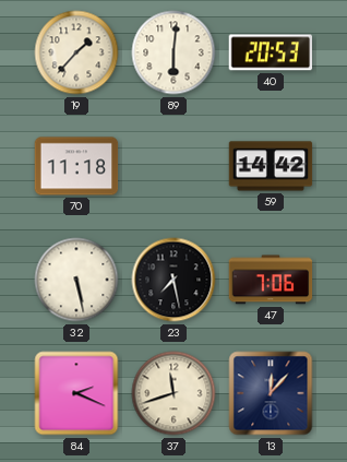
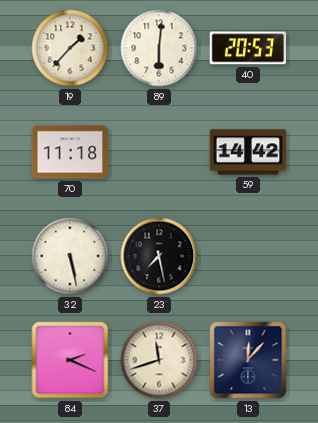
47: 7:06 -> none (271, 280)
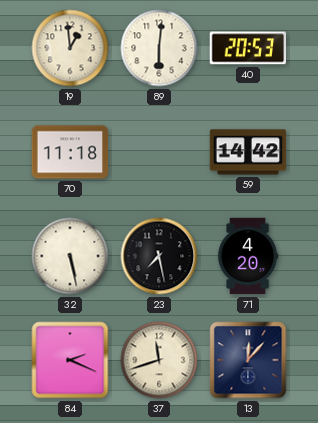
19: 1:37 -> 12:59 (70, 48)
71: none -> 4:20 (248, 256)
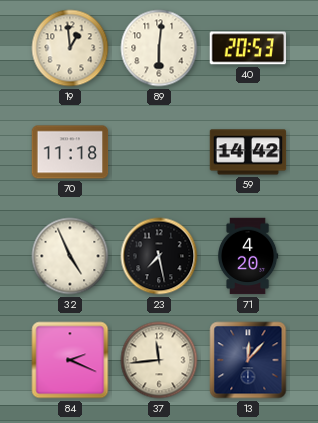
32: 5:28 -> 4:56 (70, 256)
37: 11:42 -> 11:44 (159, 360)
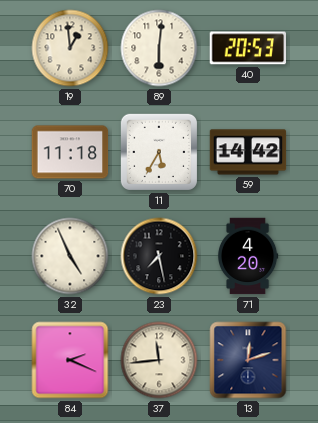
11: none -> 5:35 (159, 152)
13: 12:07 -> 12:12 (248, 360)
